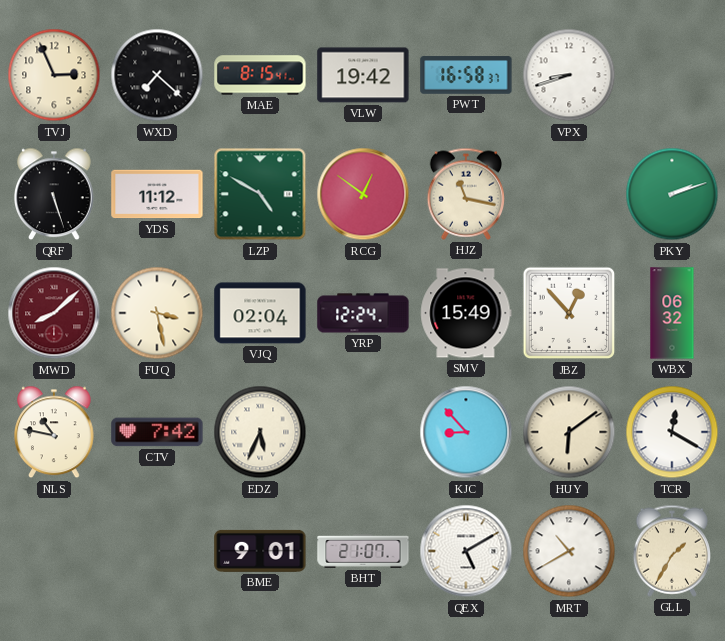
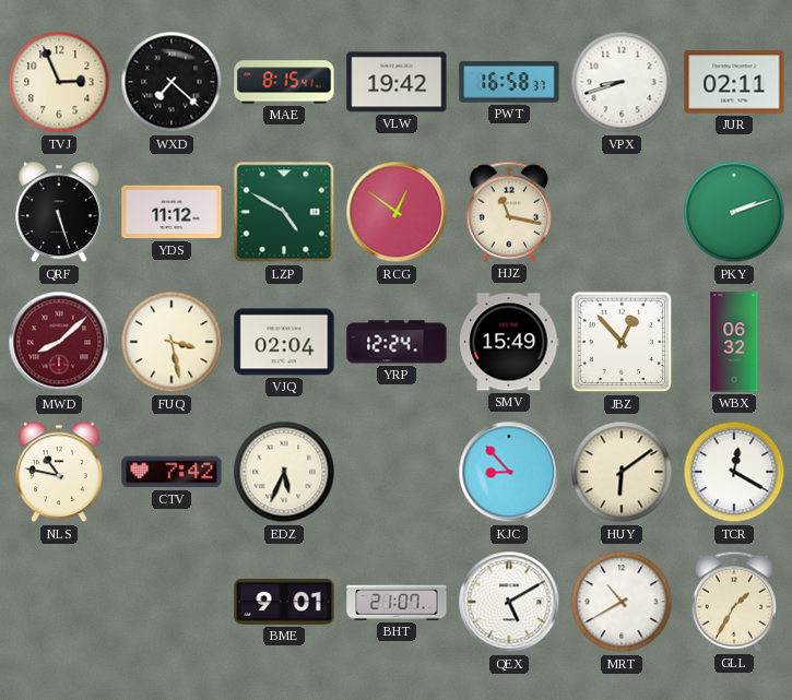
JUR: none -> 02:11 (734, 82)
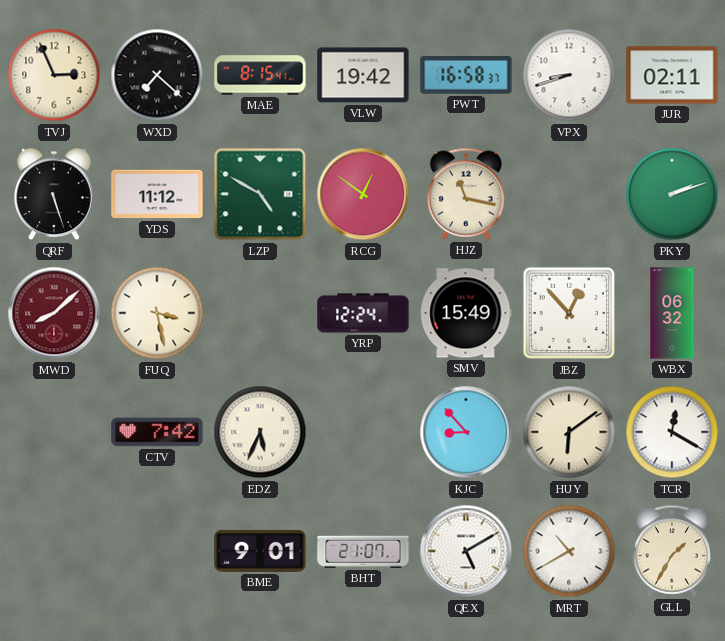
VJQ: 02:04 -> none (284, 342)
NLS: 10:47 -> none (60, 472)
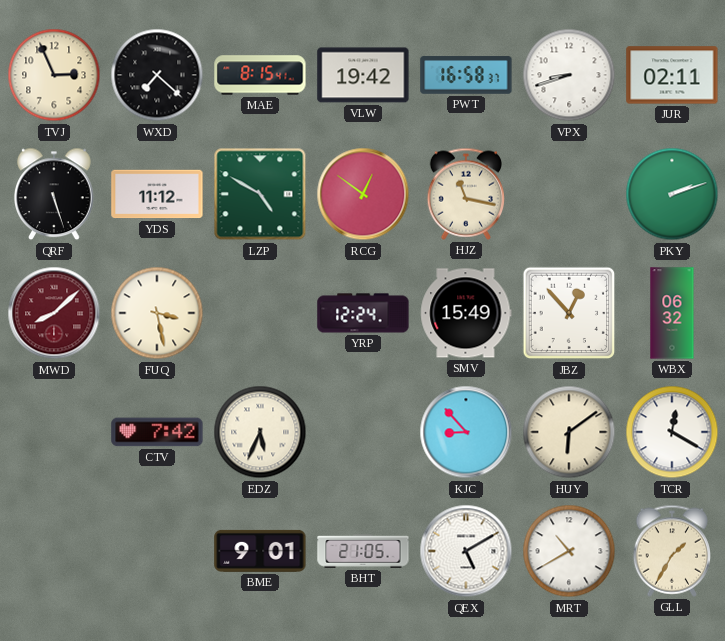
BHT: 21:07 -> 21:05 (363, 551)
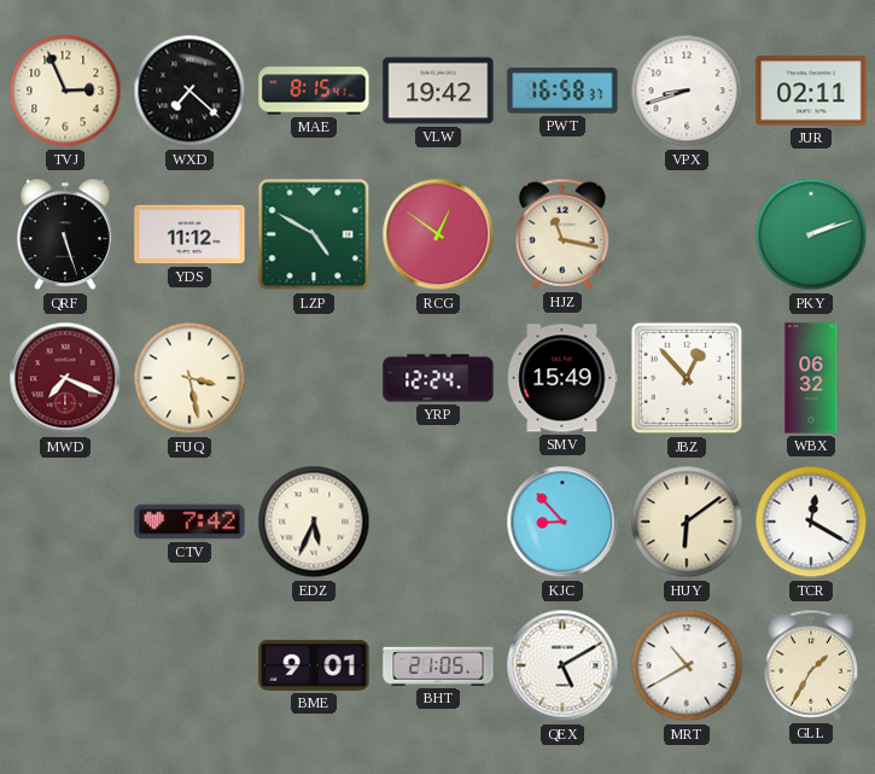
MWD: 8:08 -> 7:19 (65, 378)
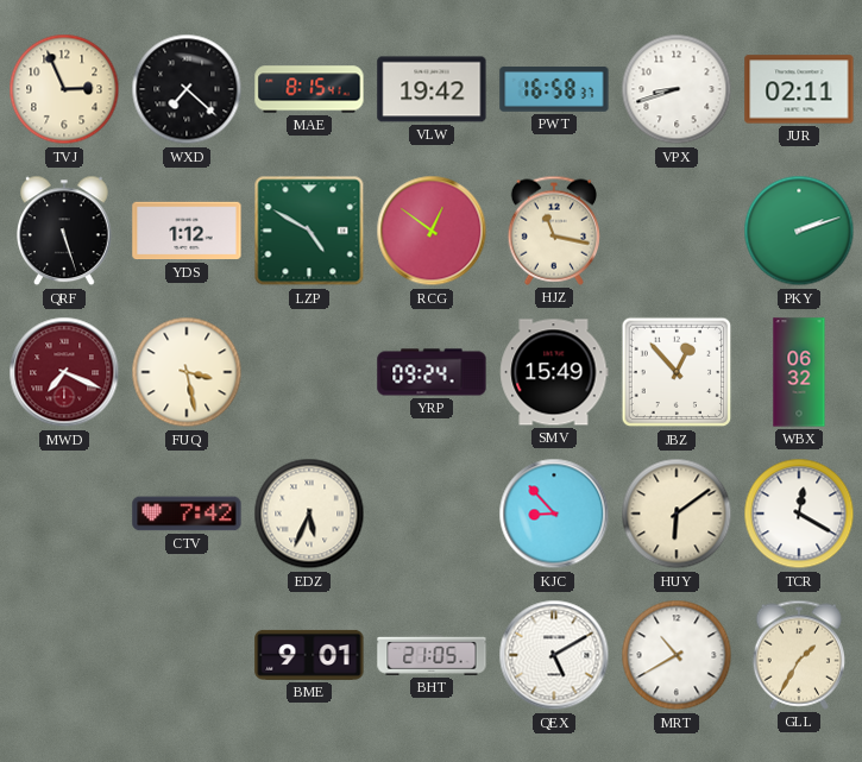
YDS: 11:12 -> 1:12 (187, 231)
YRP: 12:24 -> 09:24 (432, 372)
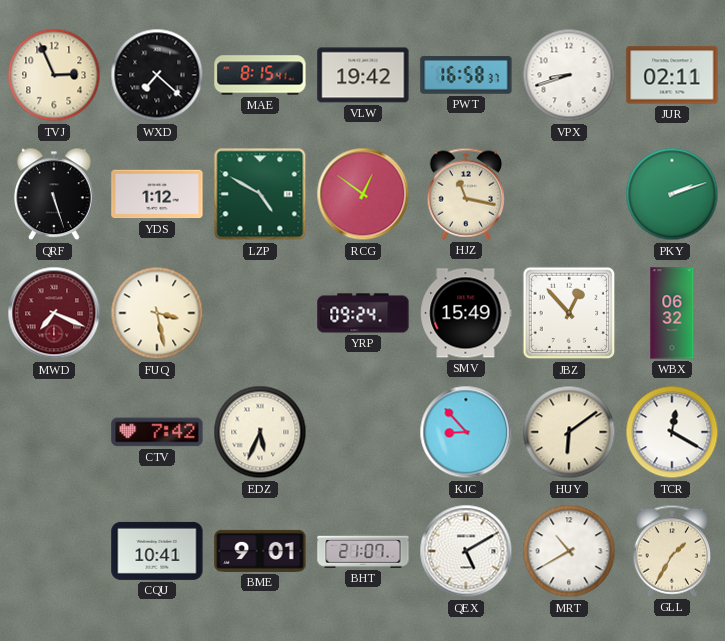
CQU: none -> 10:41 (157, 551)
BHT: 21:05 -> 21:07 (363, 551)
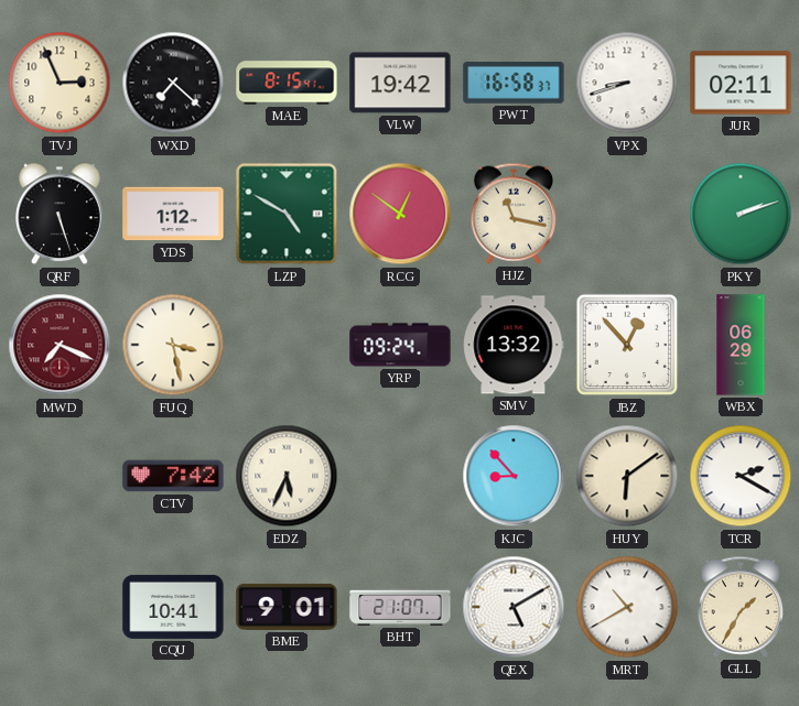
SMV: 15:49 -> 13:32 (514, 345)
WBX: 06:32 -> 06:29 (741, 345)
TCR: 12:20 -> 2:20 (741, 476)
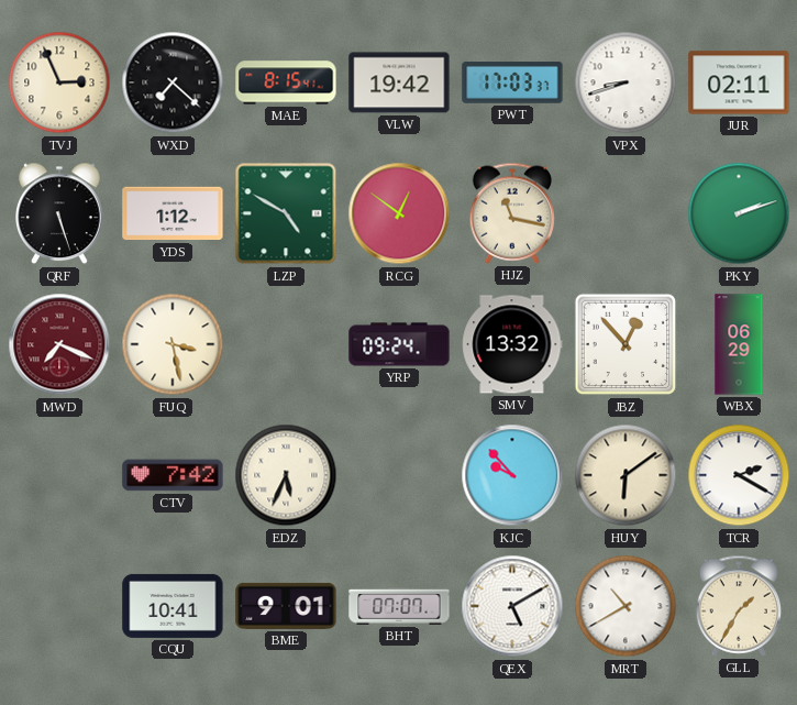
PWT: 16:58 -> 17:03 (512, 82)
KJC: 8:53 -> 9:53 (512, 475)
BHT: 21:07 -> 07:07 (399, 606)
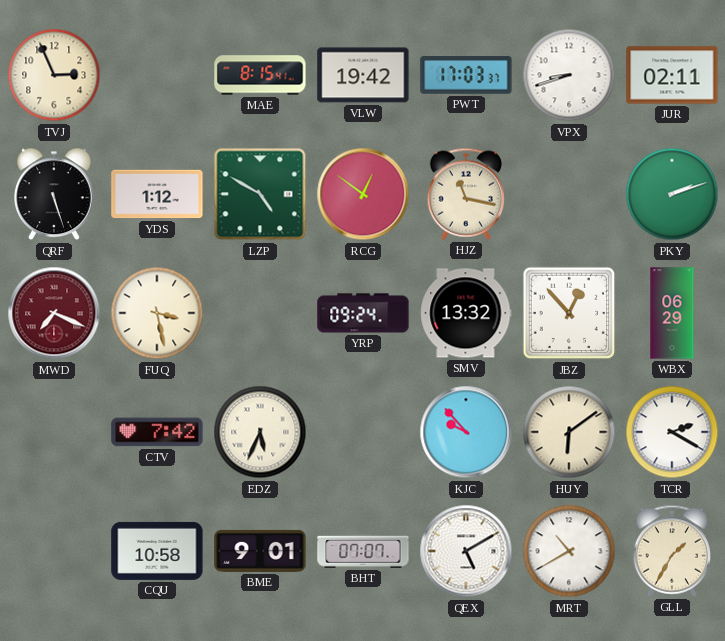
WXD: 7:22 -> none (173, 82)
CQU: 10:41 -> 10:58 (157, 551)
